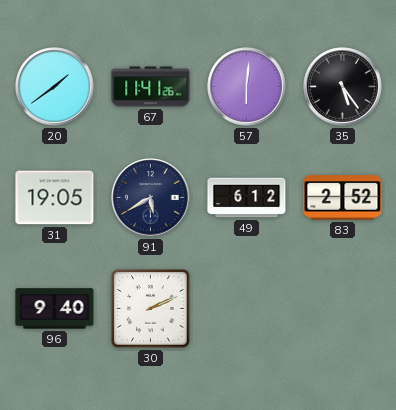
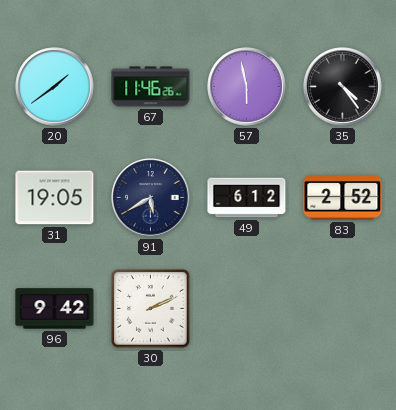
67: 11:41 -> 11:46 (151, 87)
57: 6:01 -> 5:58 (247, 87)
35: 5:24 -> 4:24 (343, 87)
96: 9:40 -> 9:42 (55, 309)
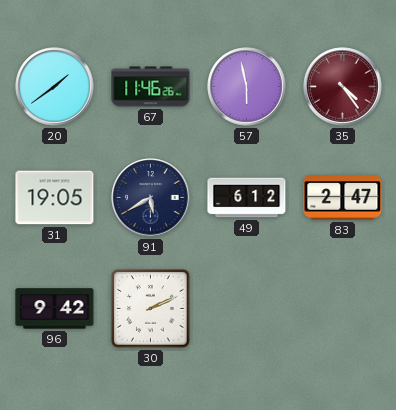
35 dial: black -> burgundy (343, 87)
83: 2:52 -> 2:47 (343, 198)
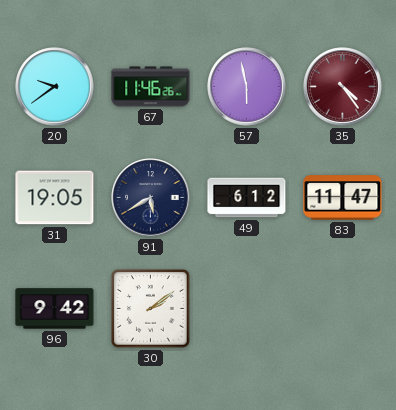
20: 1:39 -> 9:39 (55, 87)
83: 2:47 -> 11:47 (343, 198)
30: 2:11 -> 2:09 (151, 309)
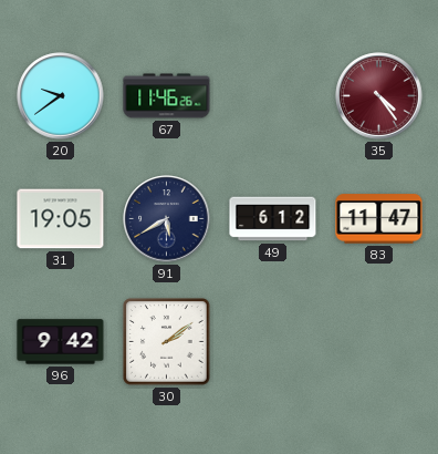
57: 5:58 -> none (247, 87)
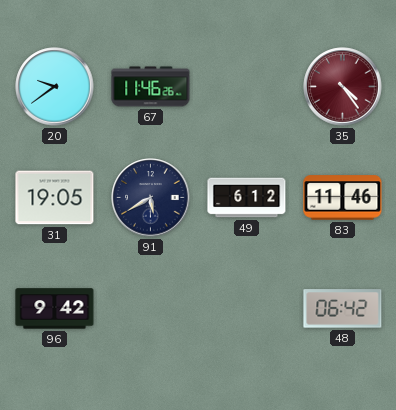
83: 11:47 -> 11:46 (343, 198)
30: 2:09 -> none (167, 342)
48: none -> 06:42 (343, 309)
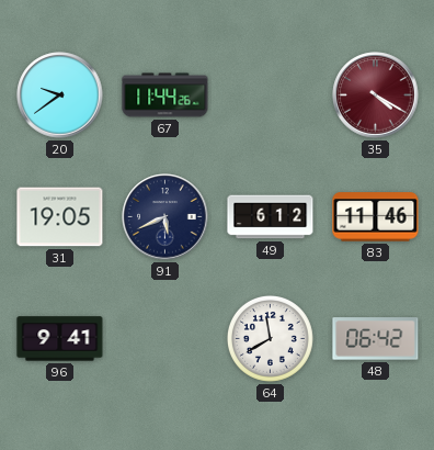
67: 11:46 -> 11:44 (165, 95)
35: 4:24 -> 4:20 (376, 95)
91: 5:40 -> 5:41 (165, 217)
96: 9:42 -> 9:41 (60, 339)
64: none -> 11:40 (270, 338)
